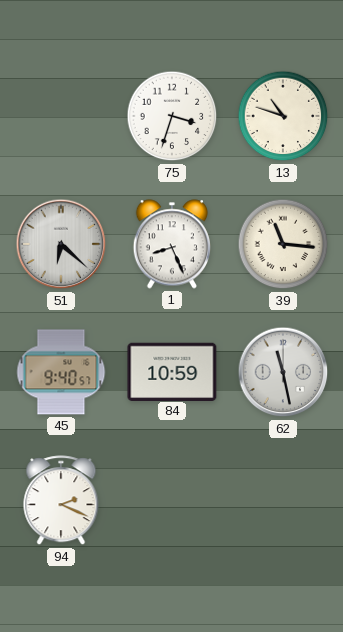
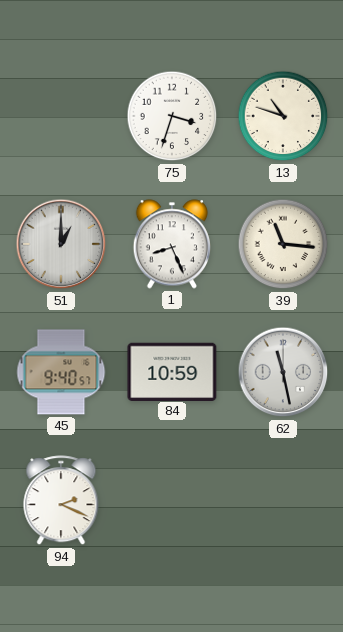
51: 6:22 -> 1:00 (61, 244)
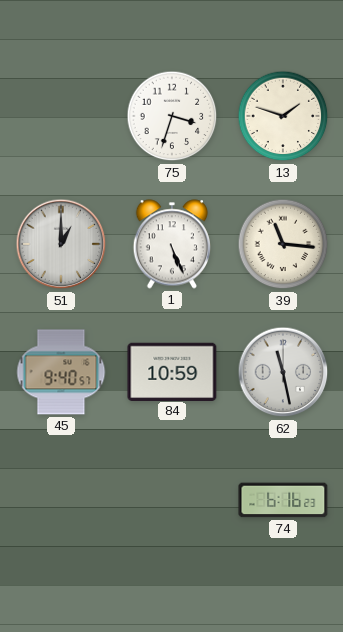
13: 10:48 -> 1:48 (283, 116)
1: 8:26 -> 5:26 (171, 244)
94: 2:19 -> none (61, 501)
74: none -> 6:16 (283, 500)
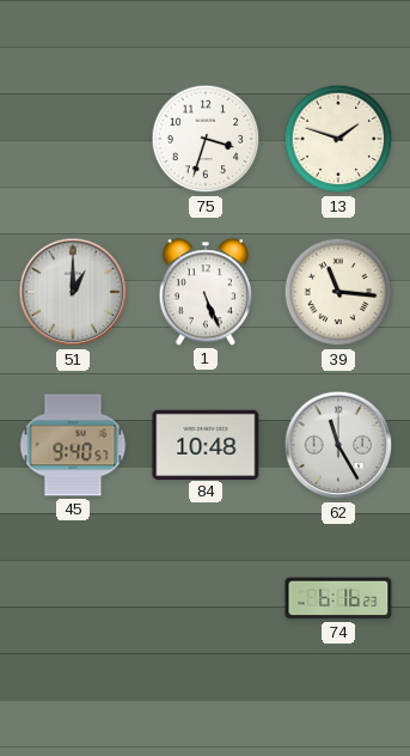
84: 10:59 -> 10:48 (206, 444)
62: 11:28 -> 11:25 (338, 445)
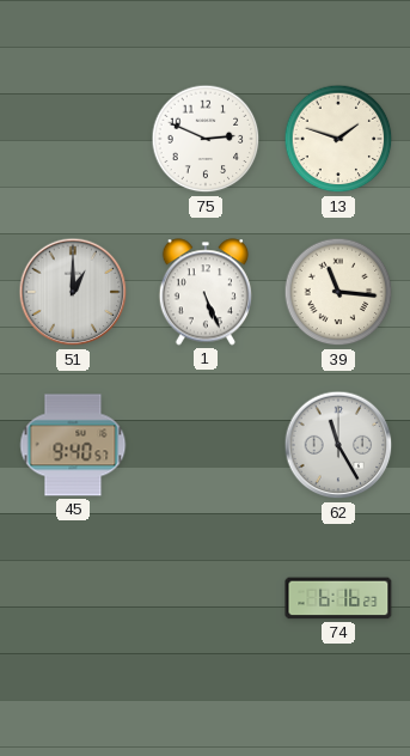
75: 3:33 -> 2:49 (206, 139)
84: 10:48 -> none (206, 444)
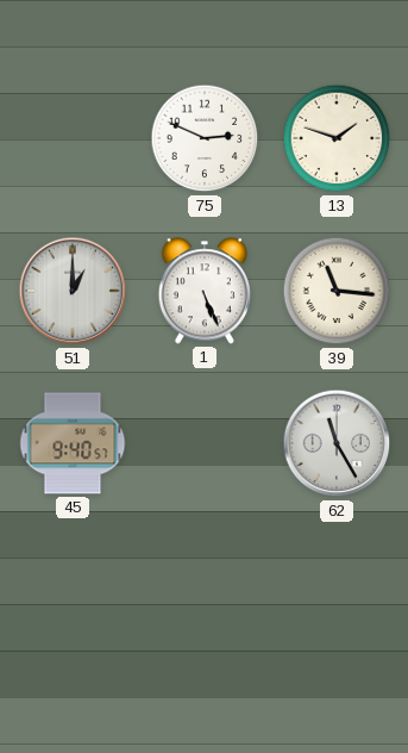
74: 6:16 -> none (338, 598)
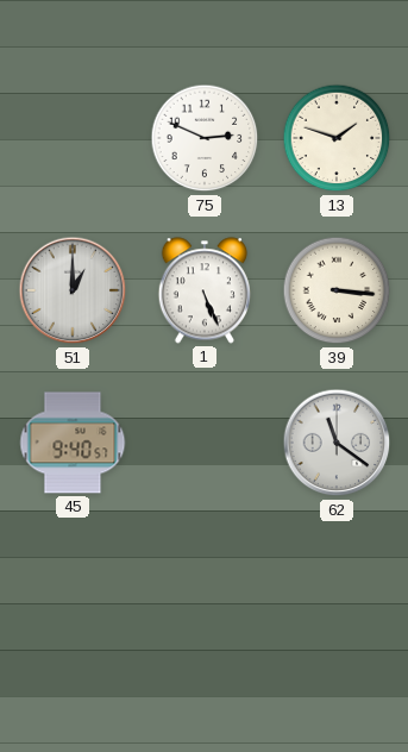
39: 11:16 -> 3:16 (337, 290)
62: 11:25 -> 11:21 (337, 443)
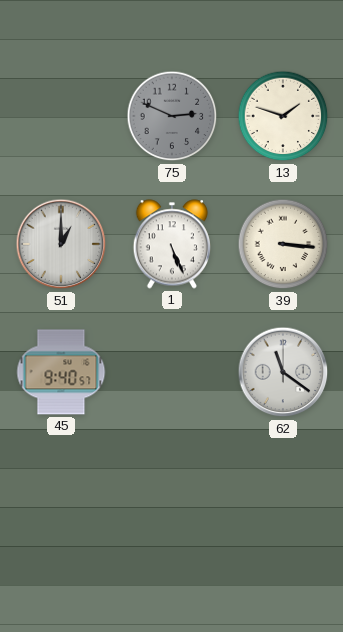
75 dial: white -> grey (172, 116)
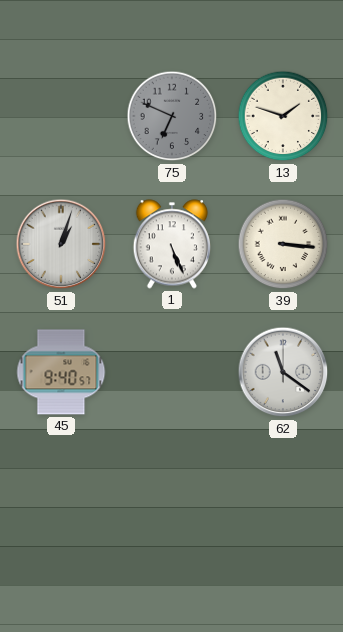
75: 2:49 -> 6:49 (172, 116)
51: 1:00 -> 1:03 (61, 244)
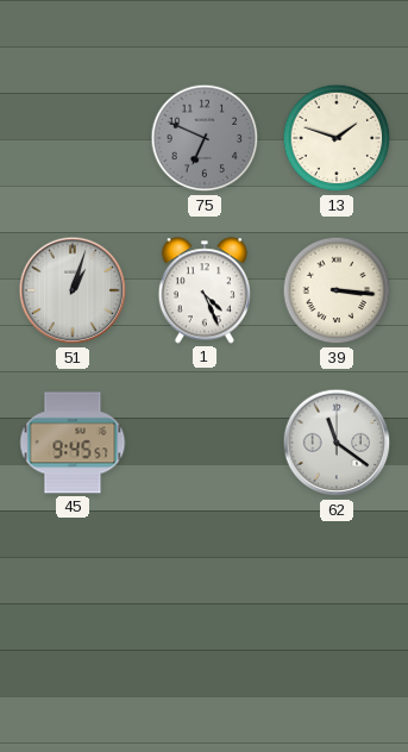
1: 5:26 -> 4:26 (203, 290)
45: 9:40 -> 9:45 (73, 443)
